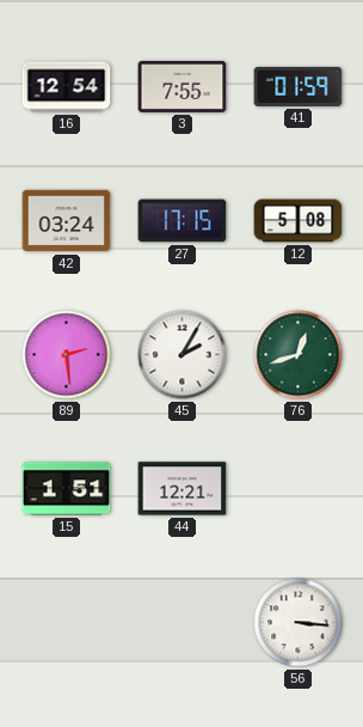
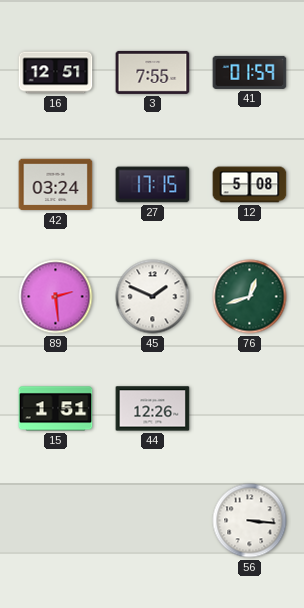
16: 12:54 -> 12:51 (56, 73)
45: 2:05 -> 1:49 (153, 297)
44: 12:21 -> 12:26 (153, 409)
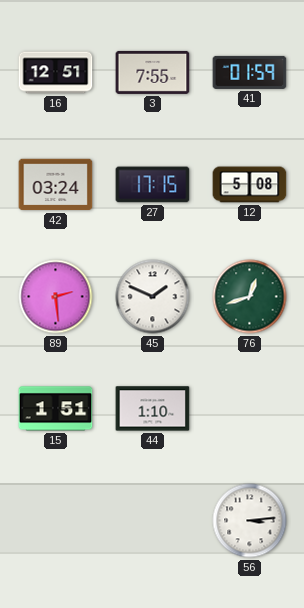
44: 12:26 -> 1:10 (153, 409)
56: 3:16 -> 3:14 (250, 521)
